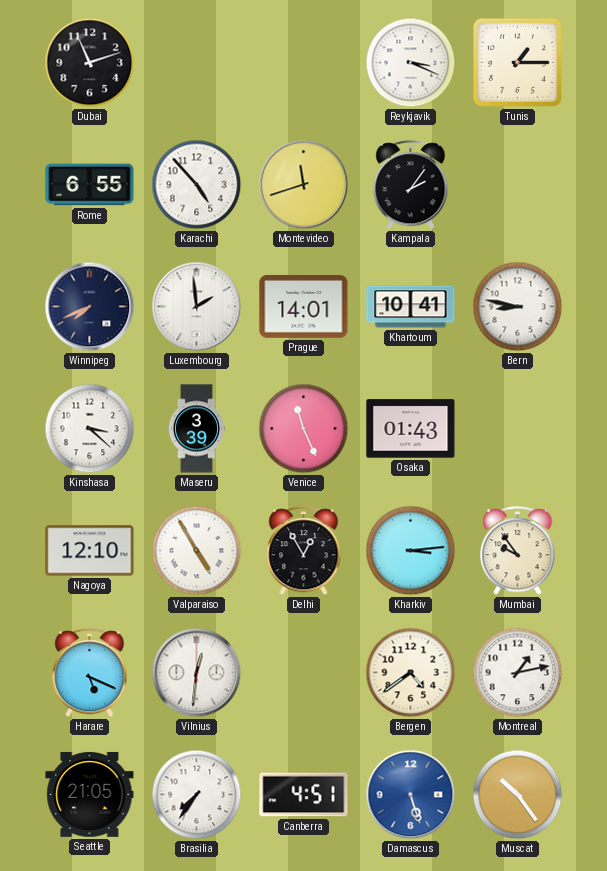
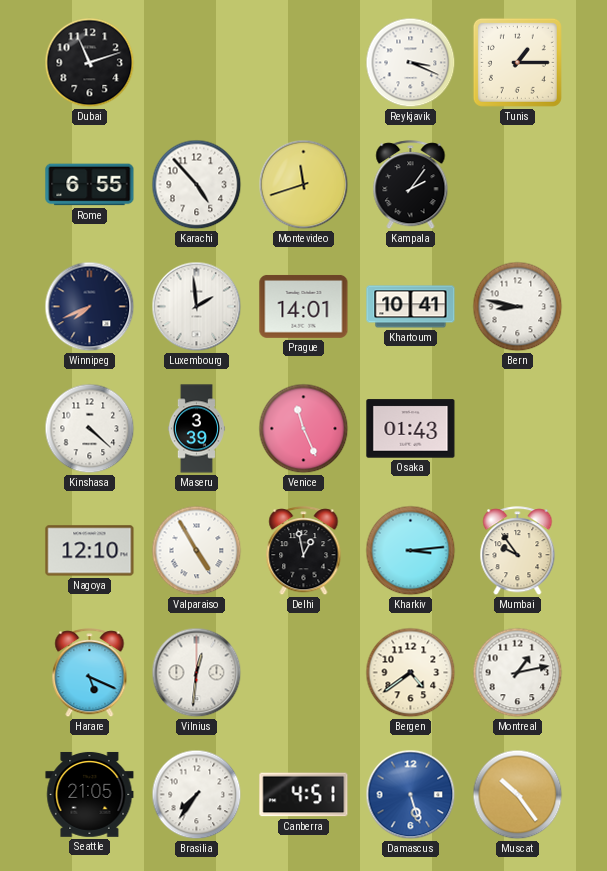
Kinshasa: 3:22 -> 4:22 (90, 429)
Delhi: 12:55 -> 12:58 (304, 551)
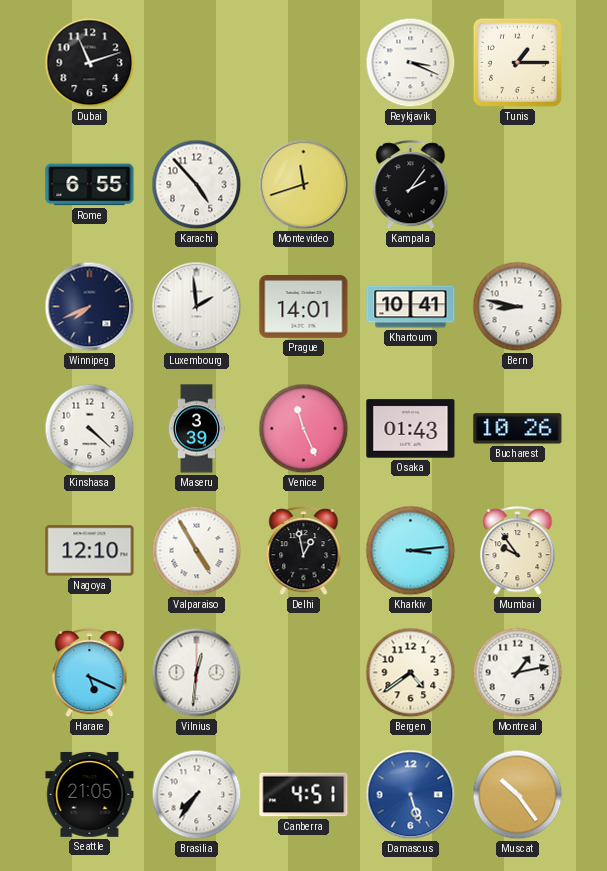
Bucharest: none -> 10:26 (518, 429)
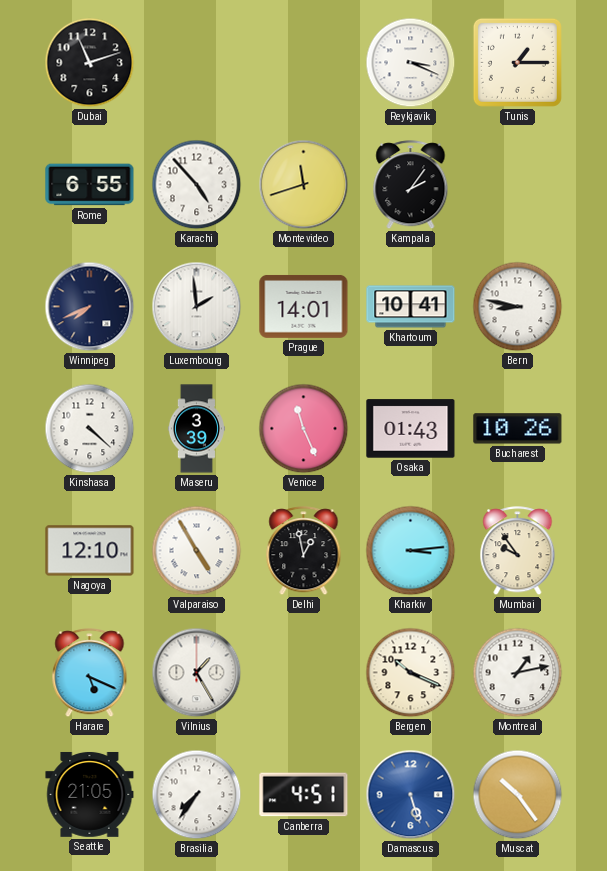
Vilnius: 12:31 -> 1:25 (197, 673)
Bergen: 4:39 -> 10:19 (411, 673)
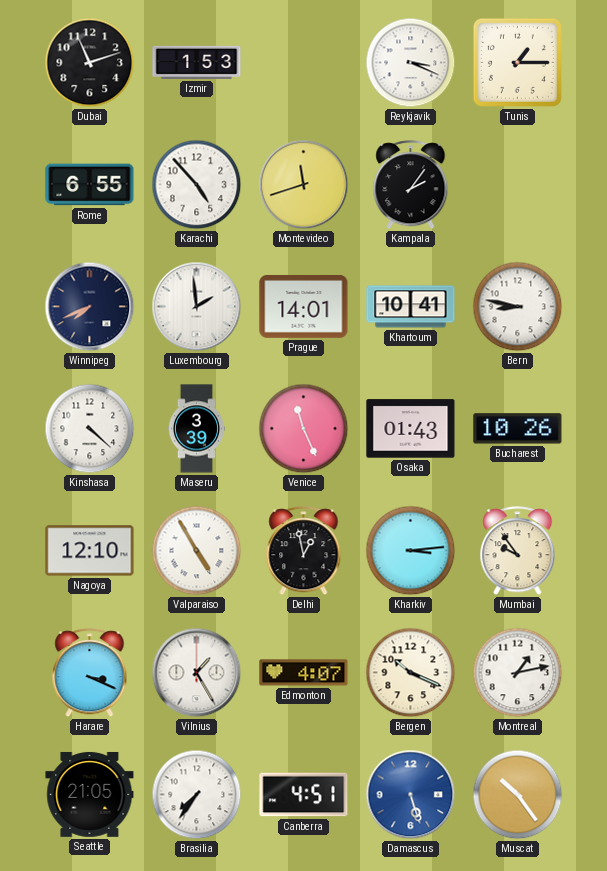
Izmir: none -> 1:53 (197, 62)
Harare: 5:19 -> 3:19 (90, 673)
Edmonton: none -> 4:07 (304, 673)
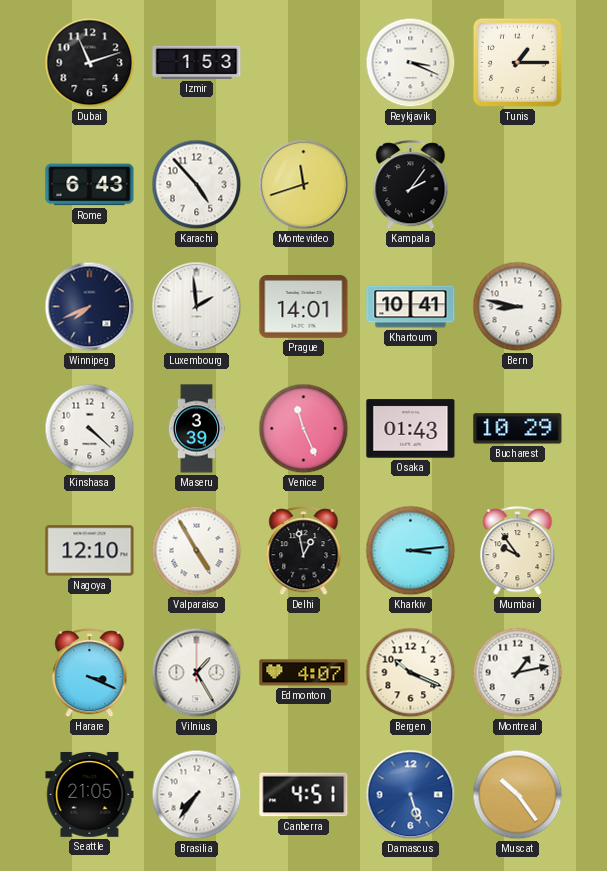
Rome: 6:55 -> 6:43 (90, 185)
Bucharest: 10:26 -> 10:29 (518, 429)
